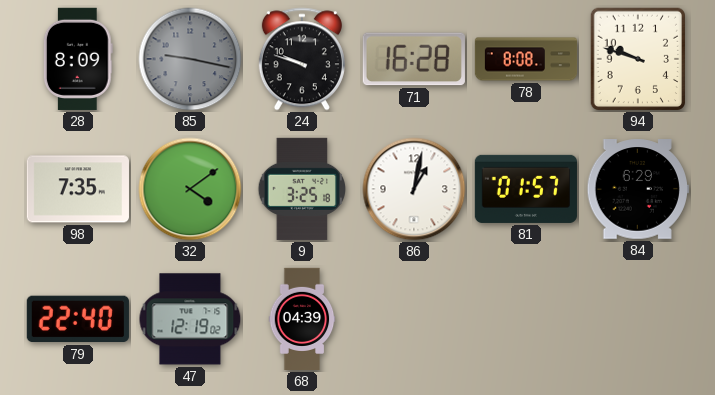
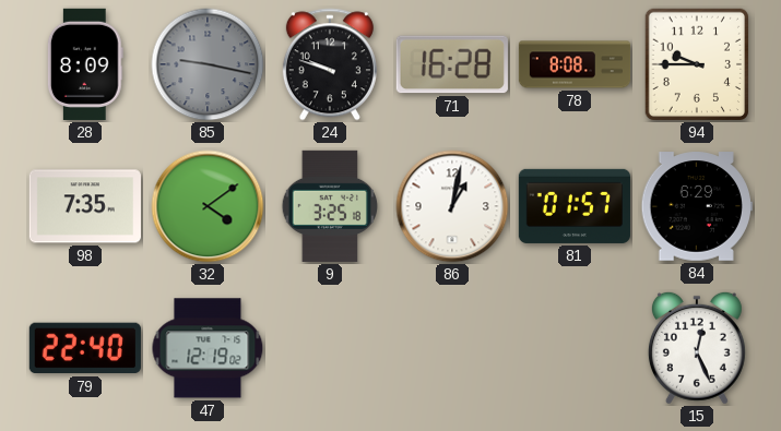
94: 9:48 -> 9:45 (697, 64)
68: 04:39 -> none (302, 319)
15: none -> 12:26 (697, 348)
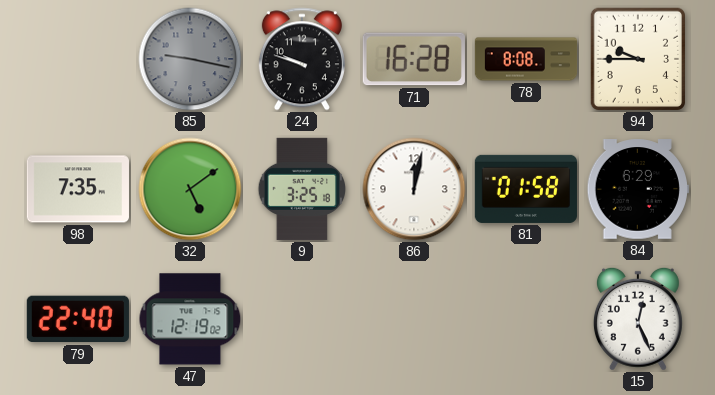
28: 8:09 -> none (85, 64)
32: 4:09 -> 5:09 (190, 189)
86: 1:02 -> 12:02 (414, 189)
81: 01:57 -> 01:58 (526, 189)
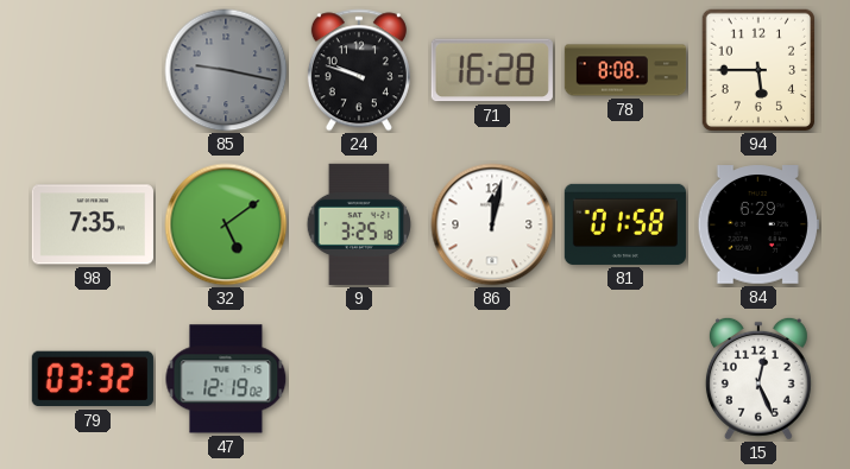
94: 9:45 -> 5:45 (758, 70)
79: 22:40 -> 03:32 (93, 379)
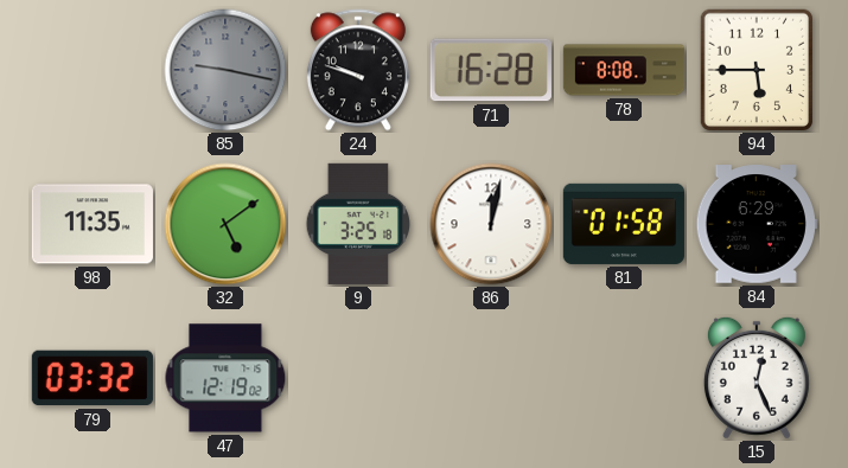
98: 7:35 -> 11:35 (93, 224)
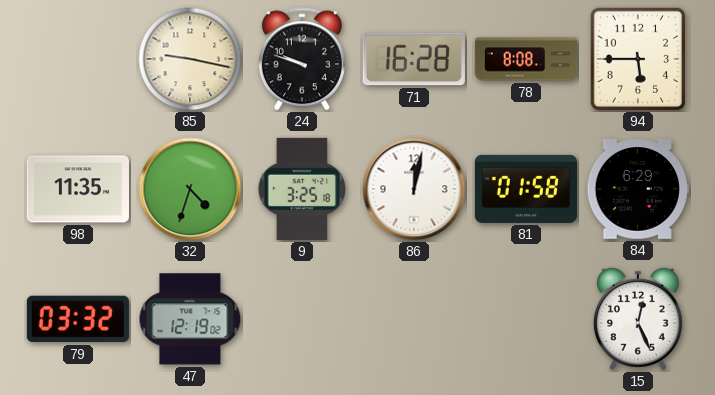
85 dial: grey -> cream (190, 59)
32: 5:09 -> 4:33 (190, 189)
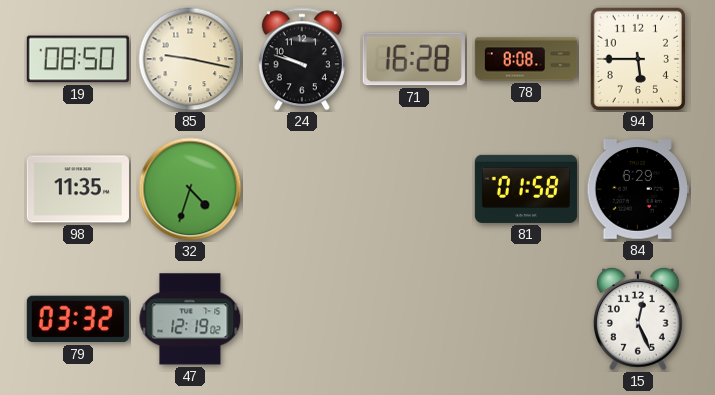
19: none -> 08:50 (78, 59)
9: 3:25 -> none (302, 189)
86: 12:02 -> none (414, 189)
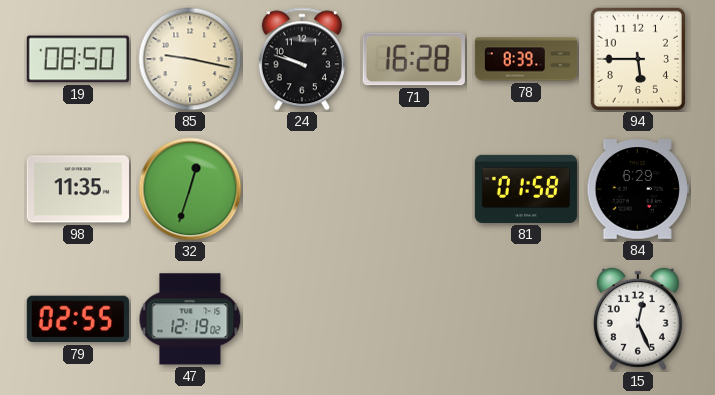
78: 8:08 -> 8:39 (526, 59)
32: 4:33 -> 12:33 (190, 189)
79: 03:32 -> 02:55 (78, 319)
